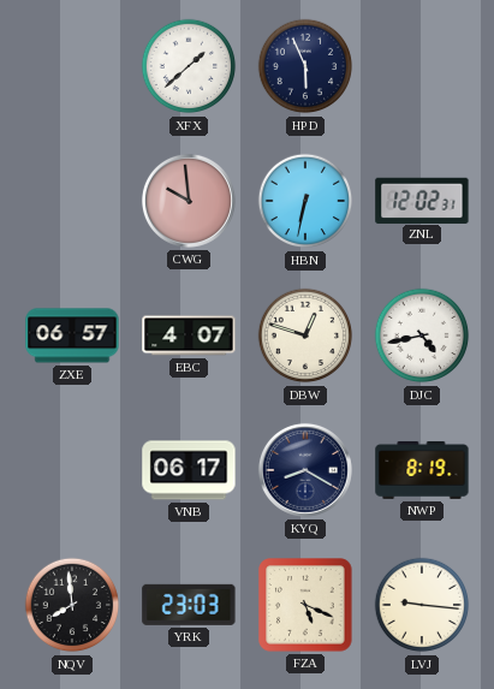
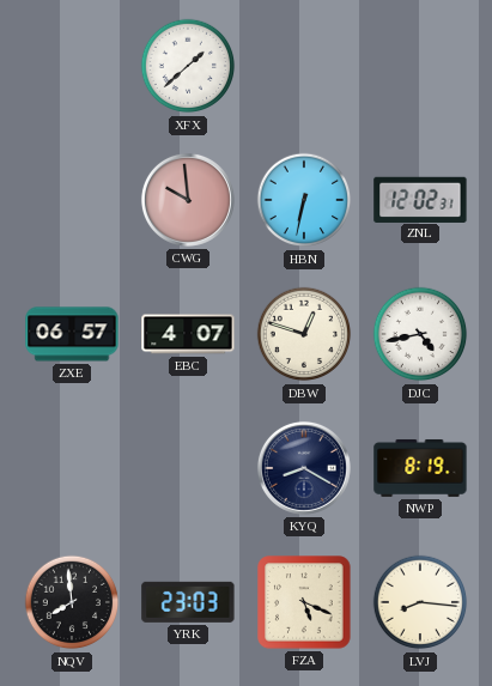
HPD: 5:56 -> none (305, 66)
VNB: 06:17 -> none (189, 470)
LVJ: 9:16 -> 8:16 (420, 602)
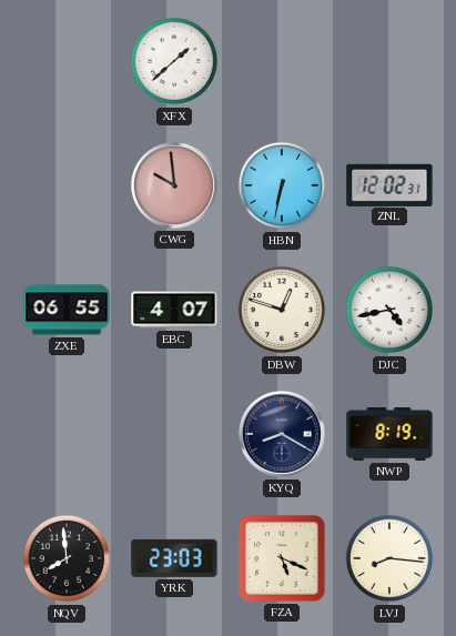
ZXE: 06:57 -> 06:55 (67, 310)
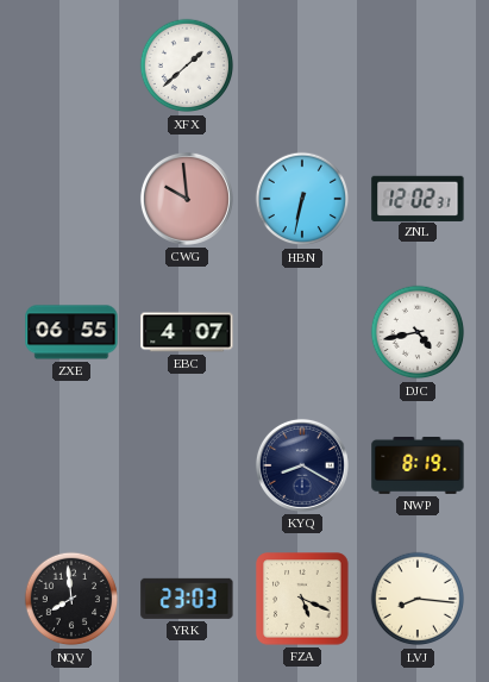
DBW: 12:48 -> none (282, 310)
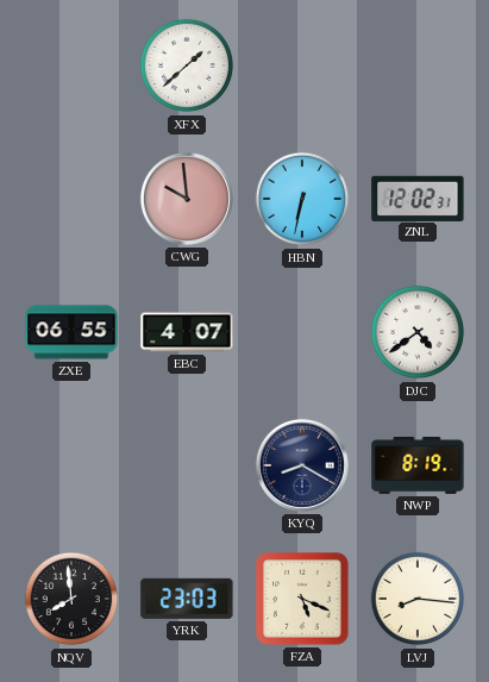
DJC: 4:43 -> 4:39 (418, 332)
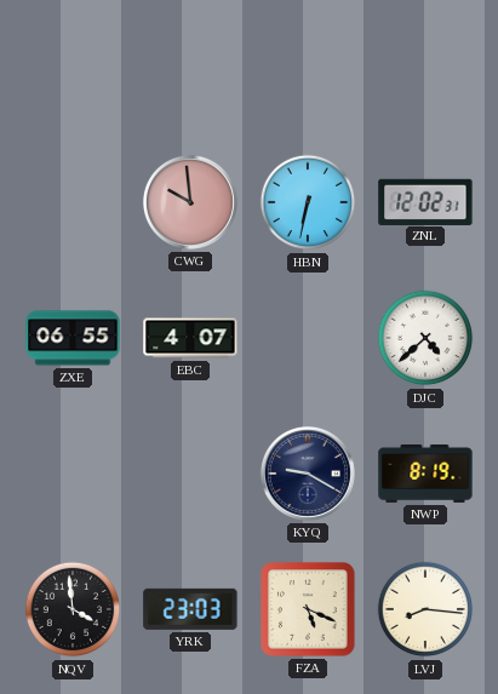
XFX: 1:38 -> none (187, 65)
DJC: 4:39 -> 4:38 (425, 338)
KYQ: 8:20 -> 9:20 (308, 474)
NQV: 7:59 -> 3:59 (73, 609)
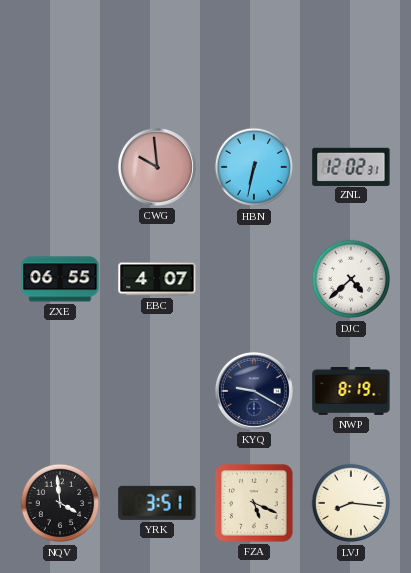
YRK: 23:03 -> 3:51 (157, 503)
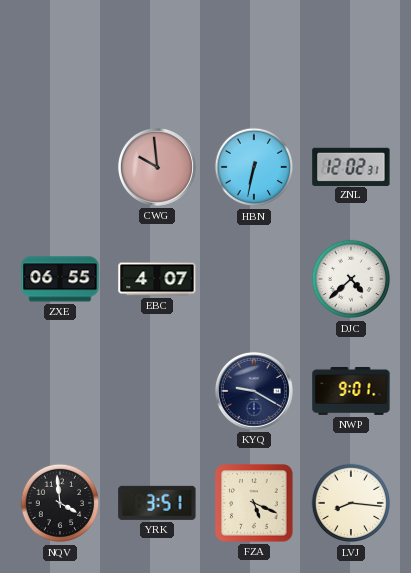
NWP: 8:19 -> 9:01 (351, 391)
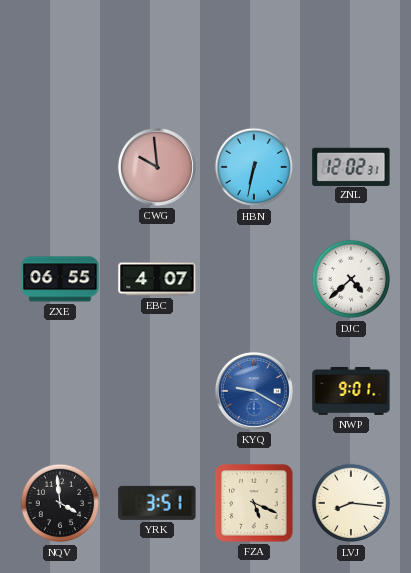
KYQ dial: navy -> blue (254, 391)
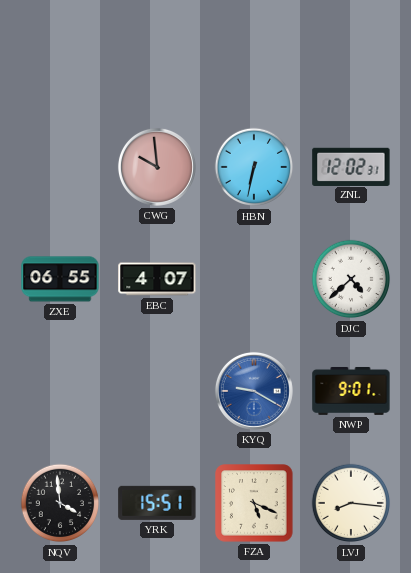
YRK: 3:51 -> 15:51 (157, 503)
